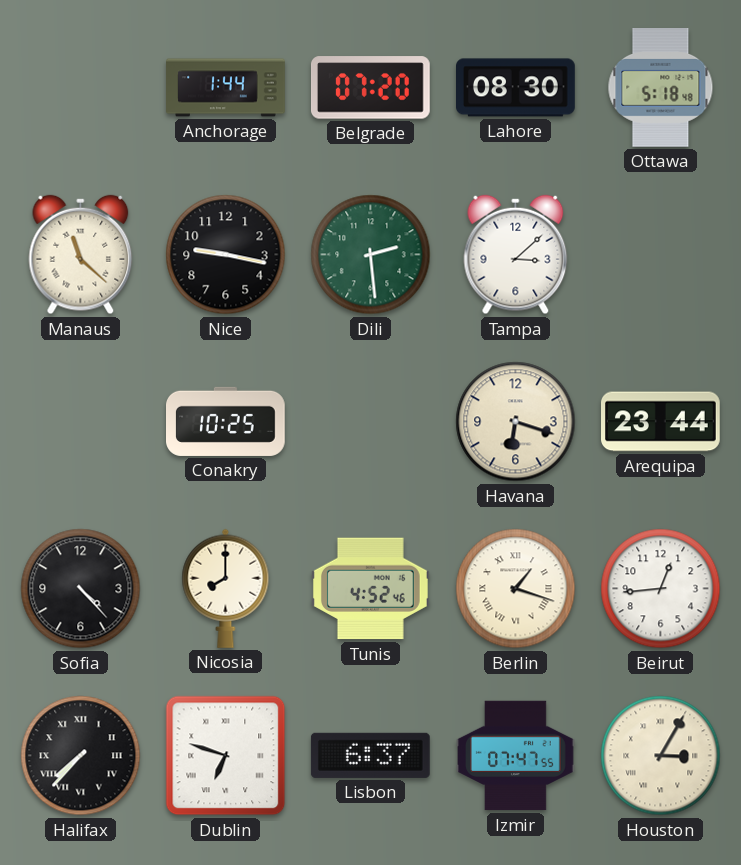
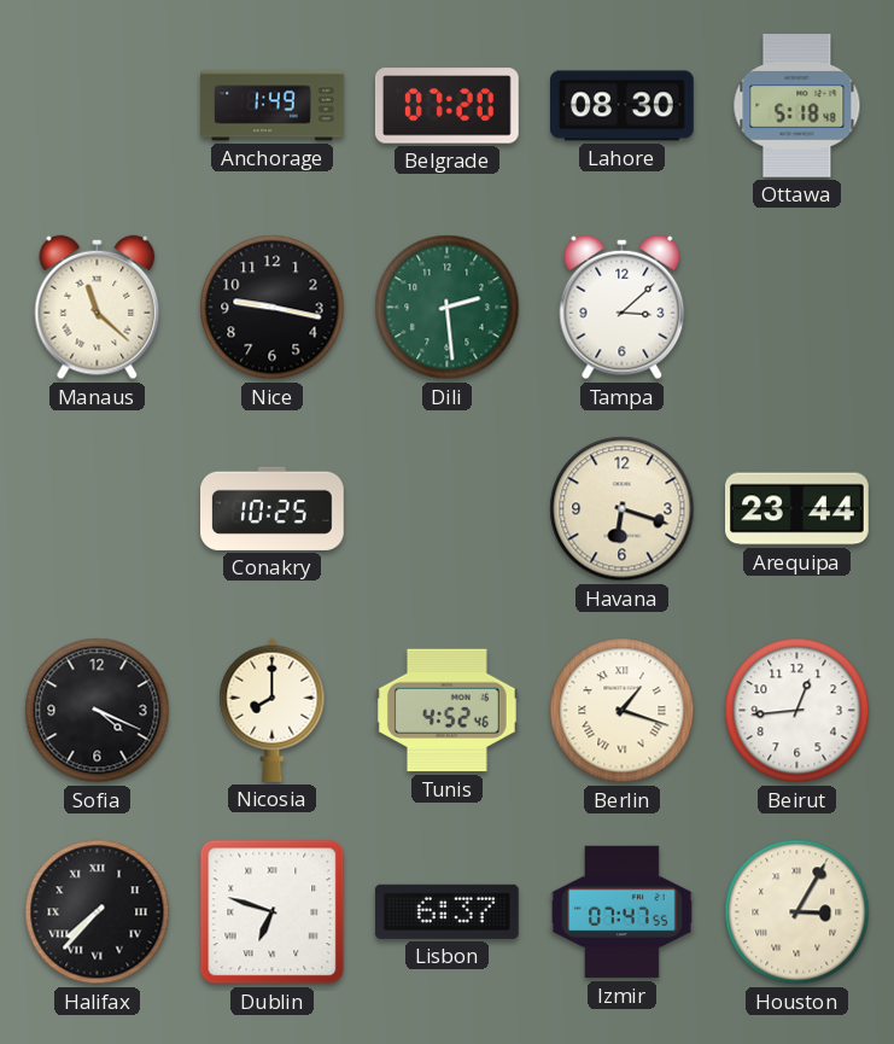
Anchorage: 1:44 -> 1:49 (273, 106)
Sofia: 4:23 -> 4:19 (98, 711)
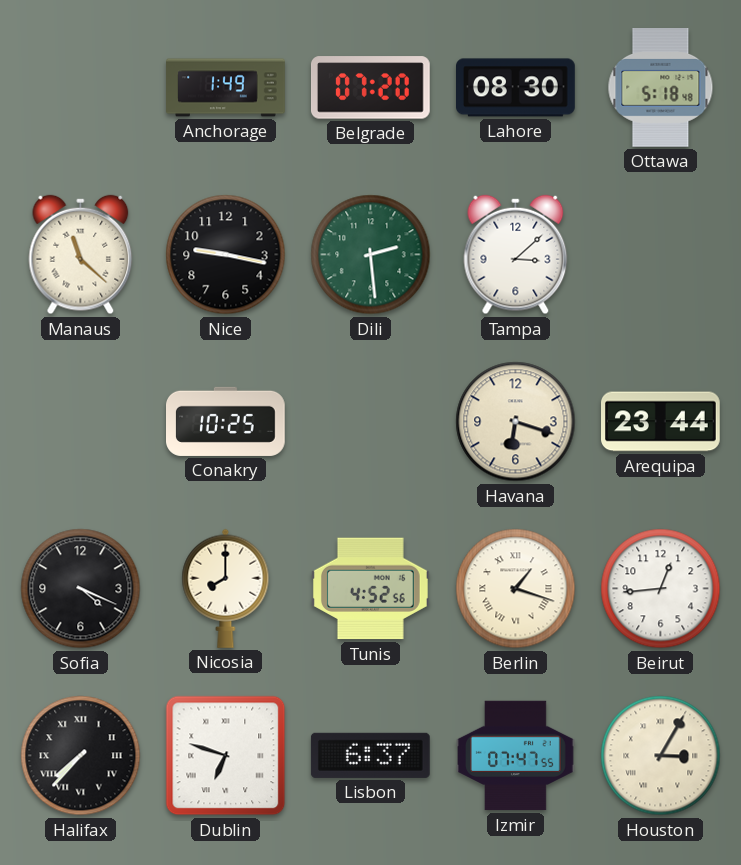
Tunis: 4:52:46 -> 4:52:56 (370, 589)
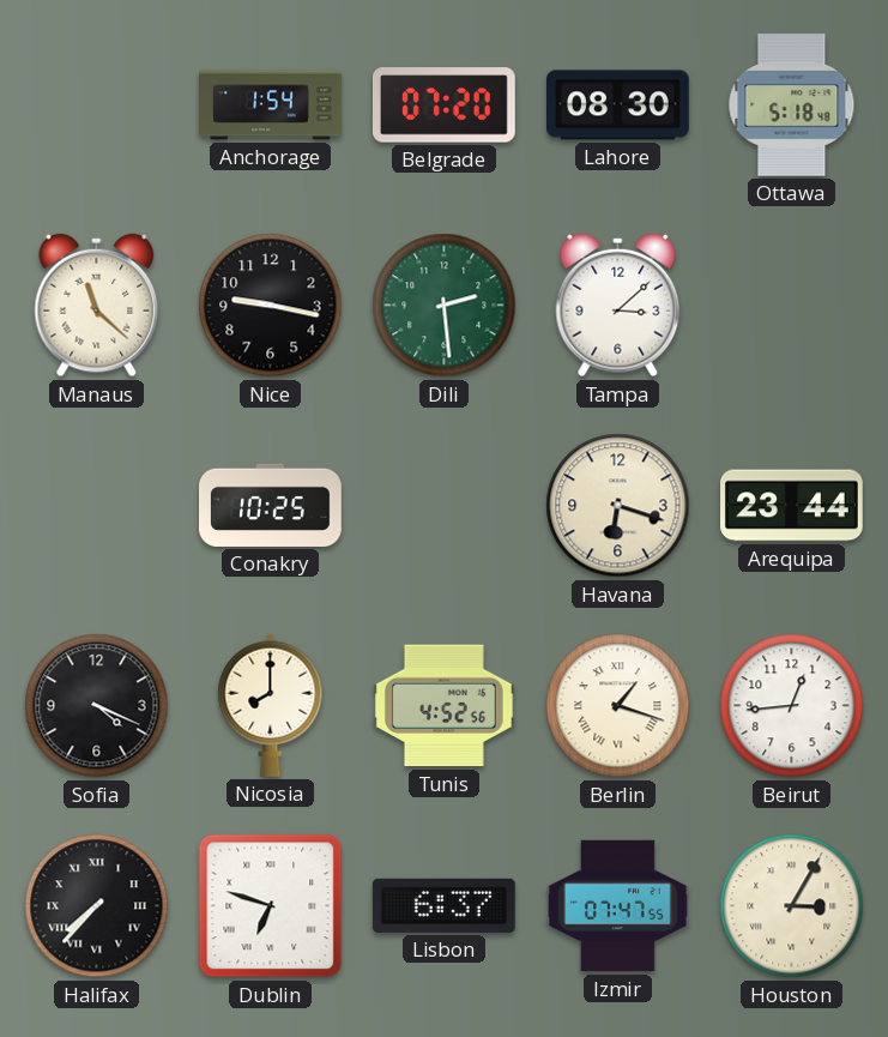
Anchorage: 1:49 -> 1:54 (271, 105)
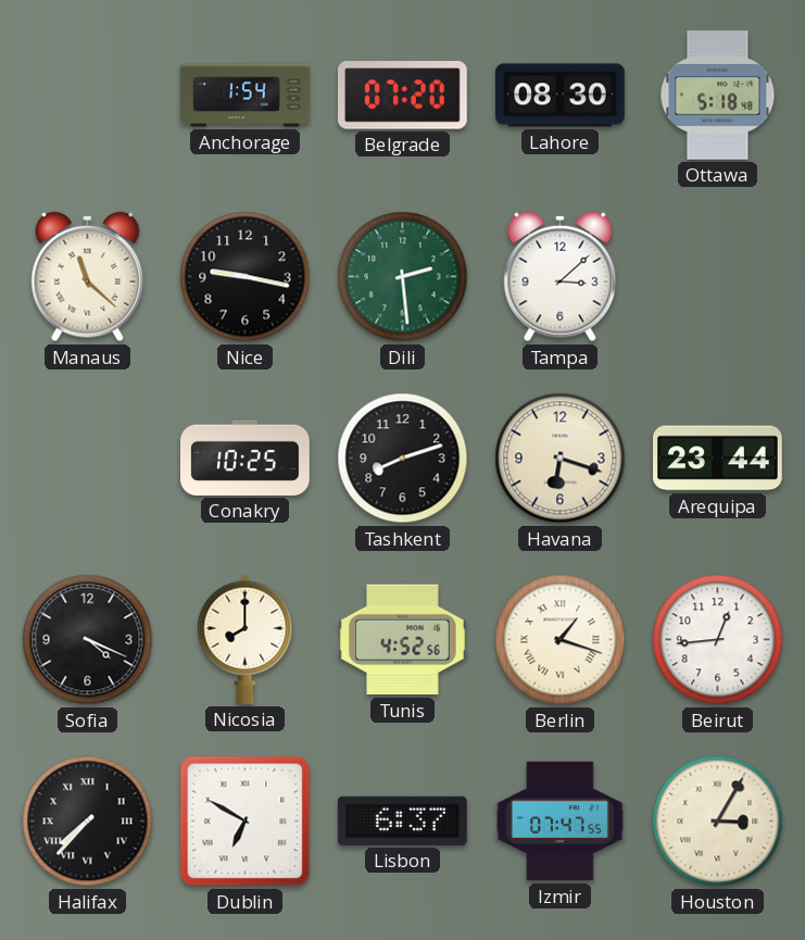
Tashkent: none -> 8:12 (403, 459)
Dublin: 6:48 -> 6:50 (246, 822)
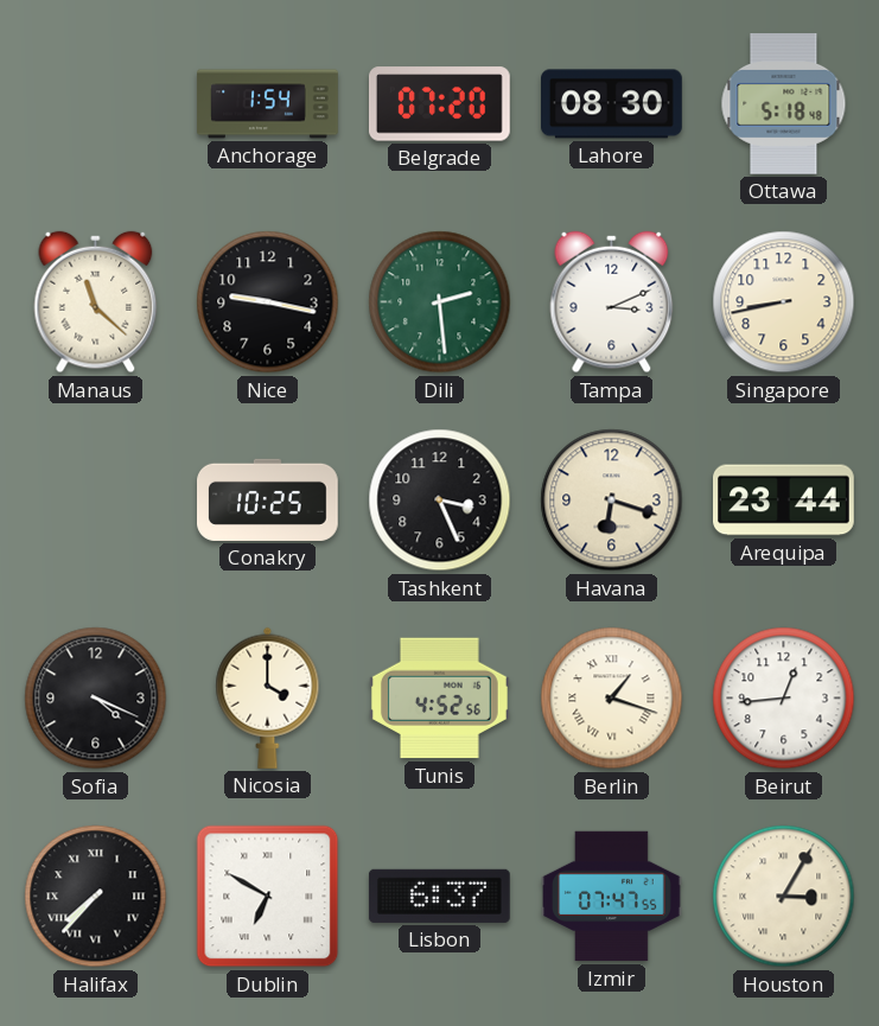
Tampa: 3:08 -> 3:11 (612, 302)
Singapore: none -> 8:43 (784, 302)
Tashkent: 8:12 -> 3:26 (440, 501)
Nicosia: 8:00 -> 4:00 (268, 697)
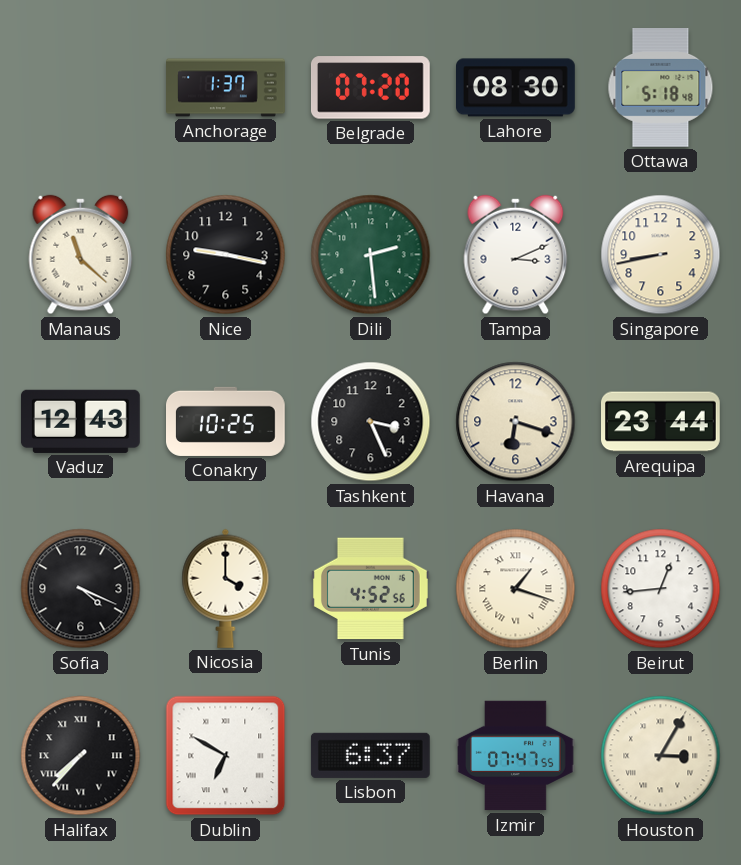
Anchorage: 1:54 -> 1:37 (226, 88)
Vaduz: none -> 12:43 (80, 421)
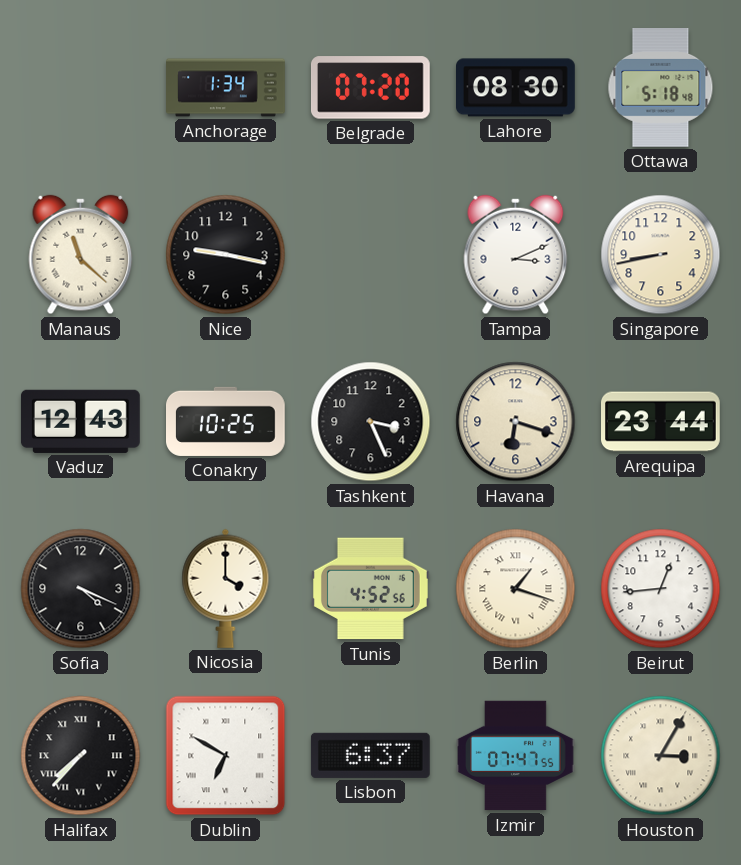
Anchorage: 1:37 -> 1:34 (226, 88)
Dili: 2:29 -> none (371, 255)
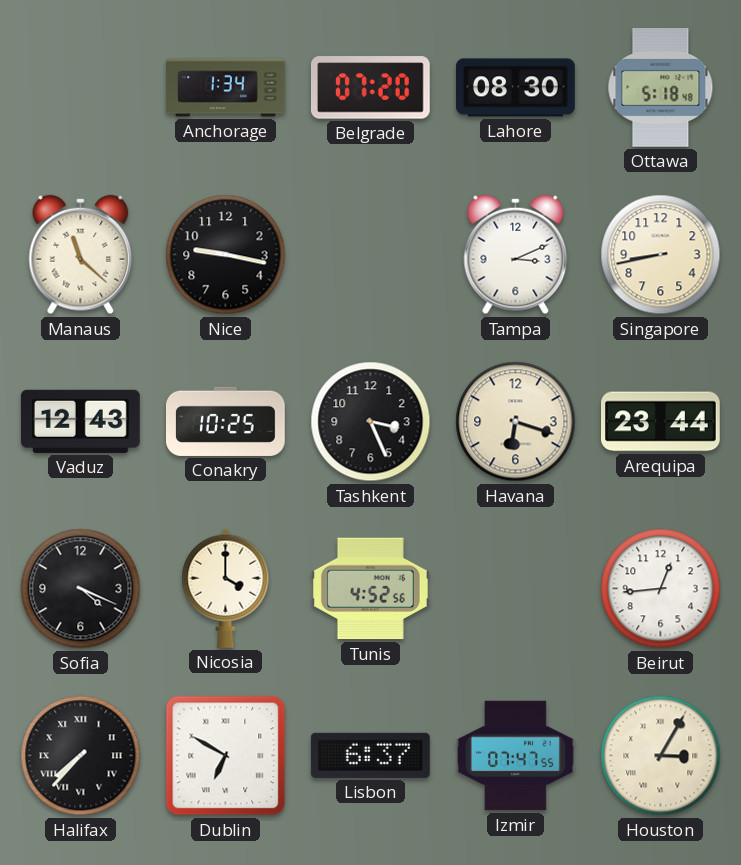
Berlin: 1:18 -> none (516, 589)
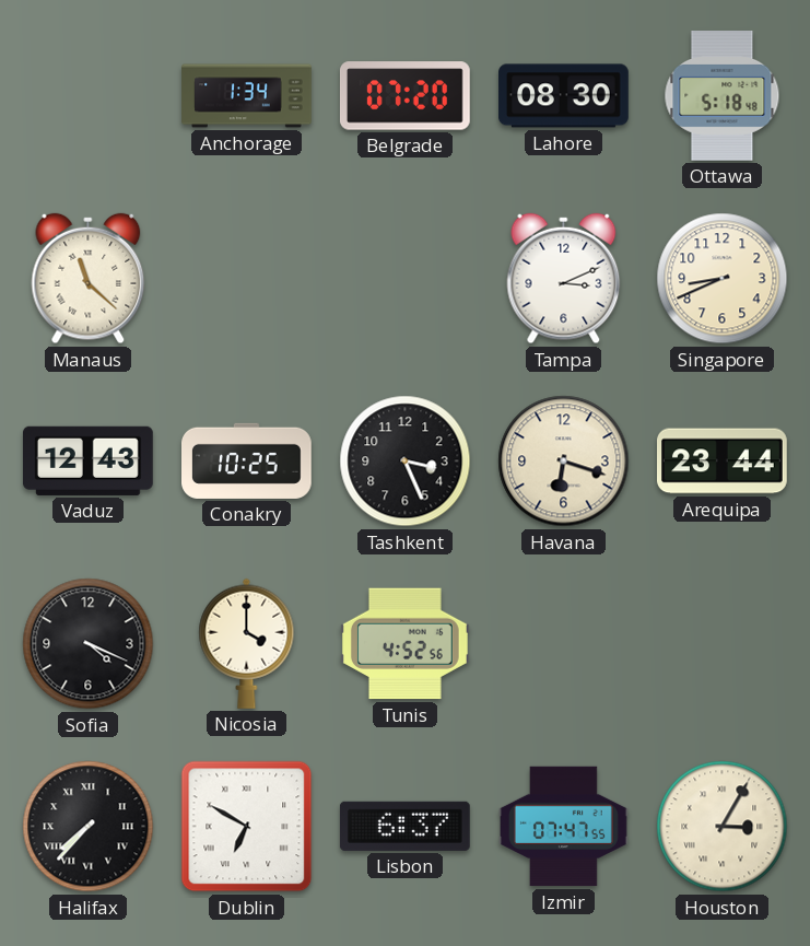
Nice: 9:17 -> none (226, 255)
Singapore: 8:43 -> 8:41 (723, 279)
Beirut: 12:44 -> none (661, 589)
